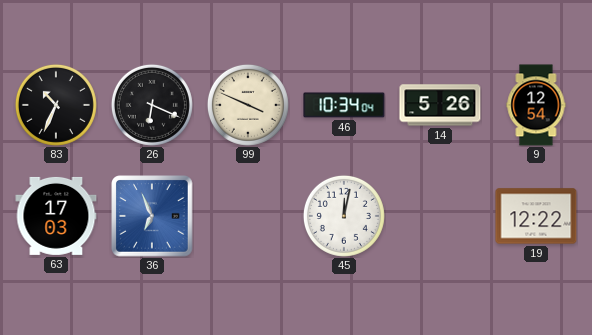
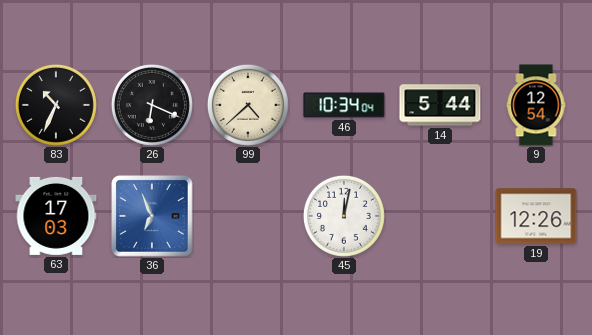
99: 3:49 -> 4:38 (248, 105)
14: 5:26 -> 5:44 (440, 105)
19: 12:22 -> 12:26 (536, 216)
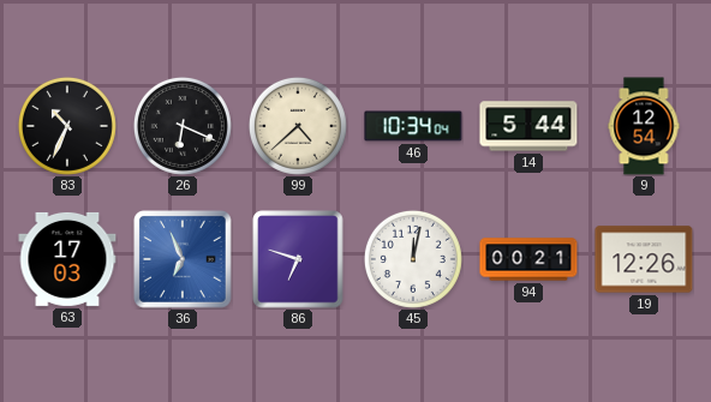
86: none -> 6:48 (298, 259)
94: none -> 00:21 (528, 259)
